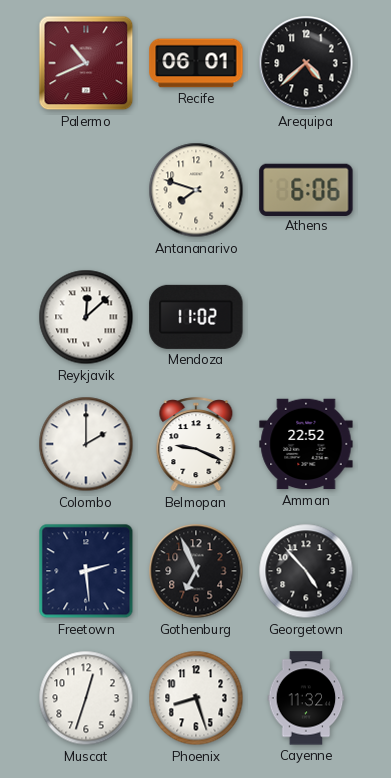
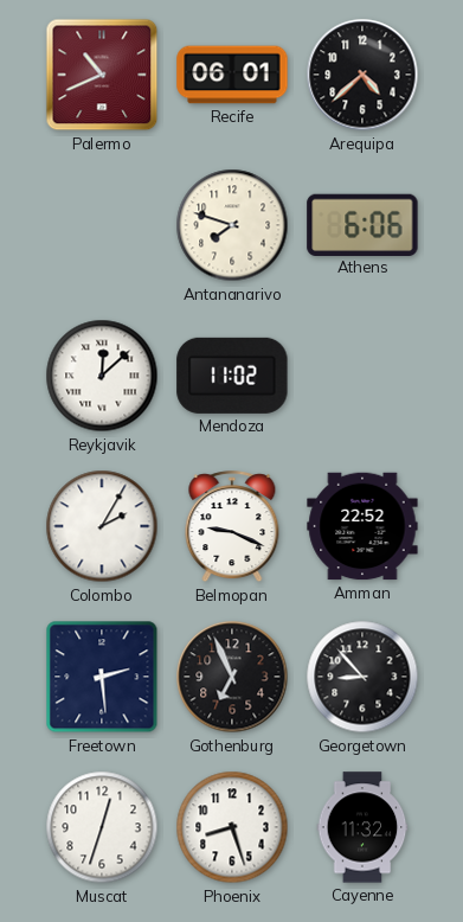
Colombo: 2:00 -> 2:05 (102, 526)
Georgetown: 4:53 -> 8:53 (362, 677)
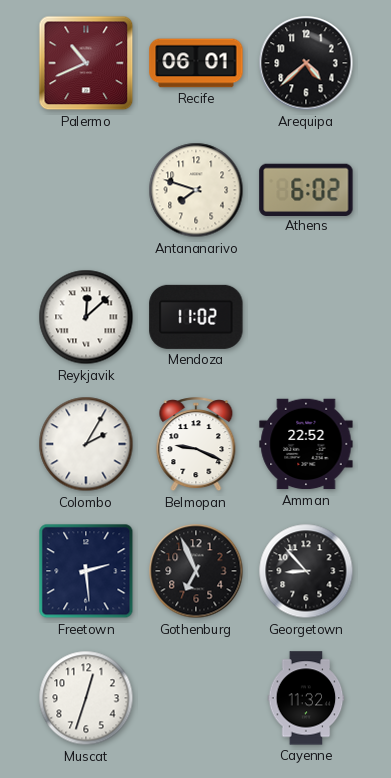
Athens: 6:06 -> 6:02 (306, 189)
Phoenix: 8:27 -> none (232, 827)
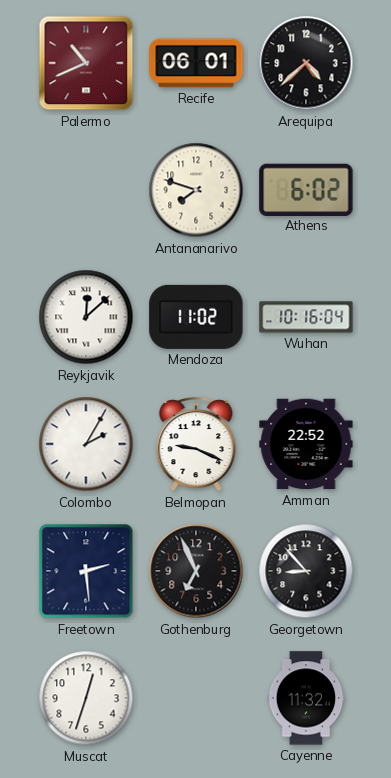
Wuhan: none -> 10:16 (306, 317)
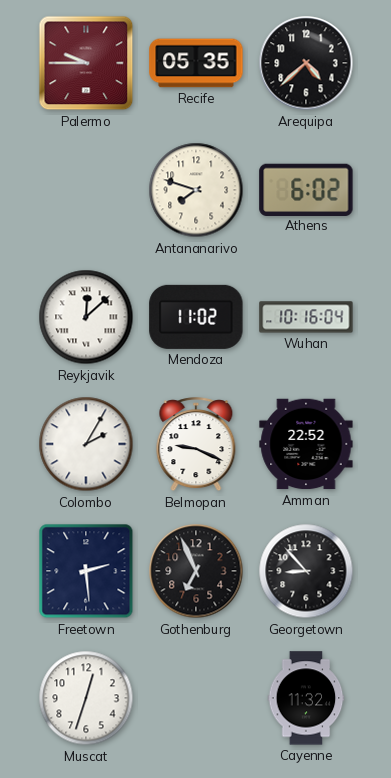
Palermo: 10:41 -> 9:45 (86, 63)
Recife: 06:01 -> 05:35 (196, 63)
